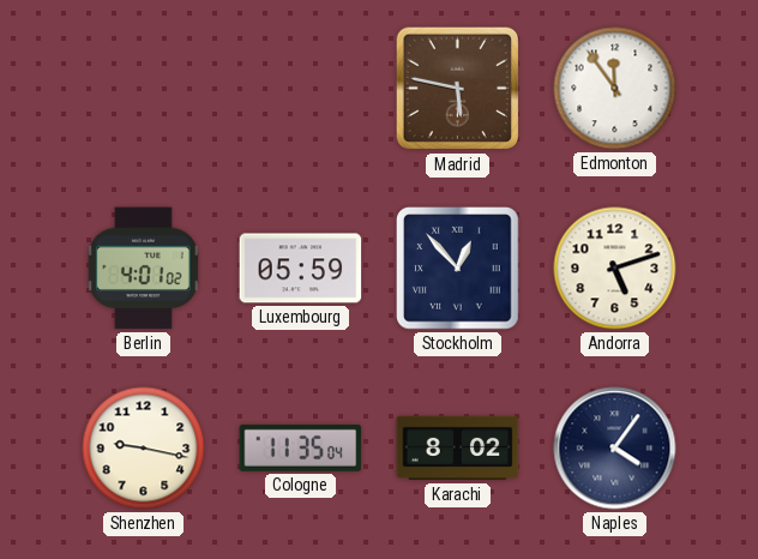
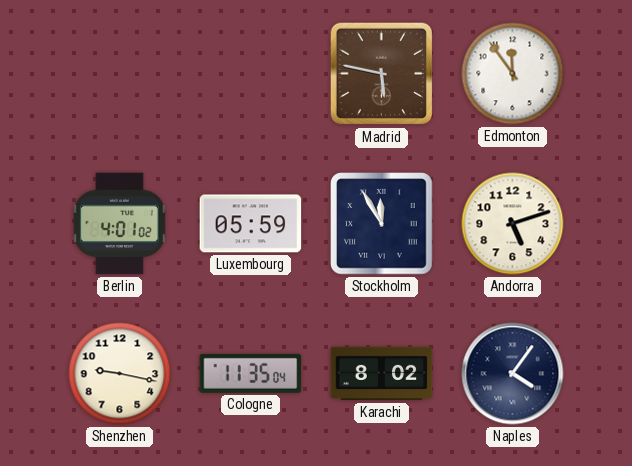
Stockholm: 12:53 -> 11:55 (382, 224)
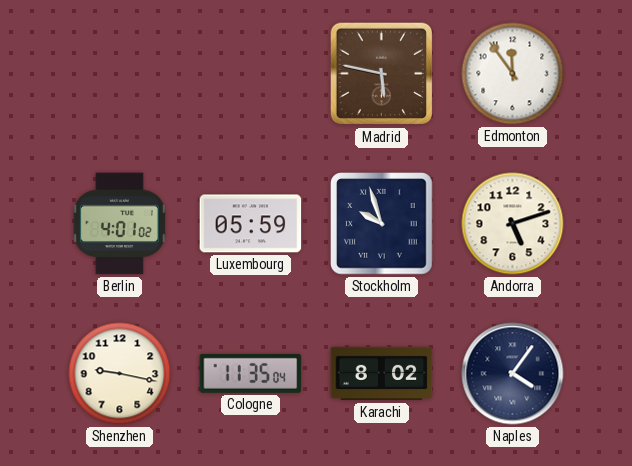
Stockholm: 11:55 -> 9:57 (382, 224)
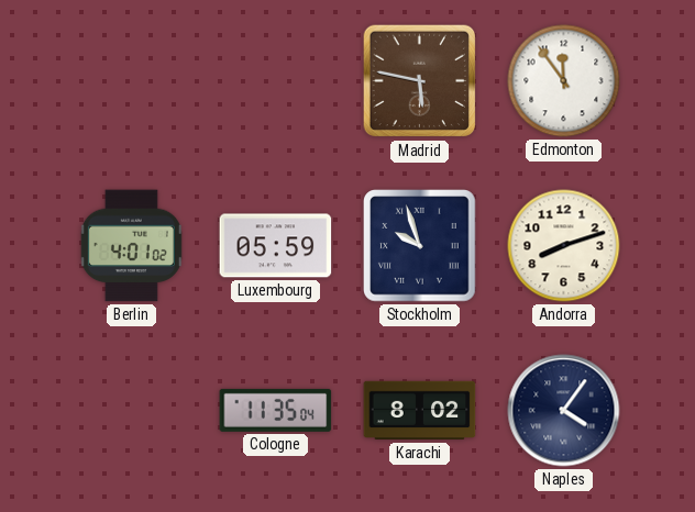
Andorra: 5:12 -> 8:12 (564, 246)
Shenzhen: 9:17 -> none (120, 374)
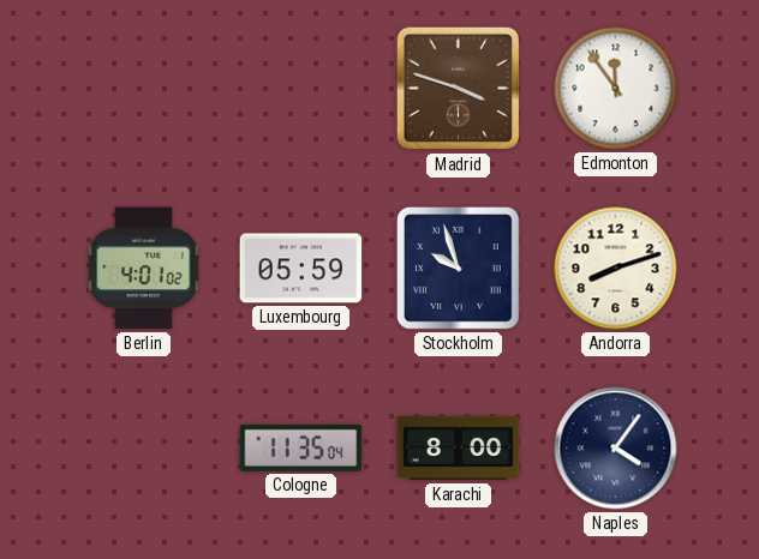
Madrid: 5:47 -> 3:48 (459, 89)
Karachi: 8:02 -> 8:00 (459, 449)
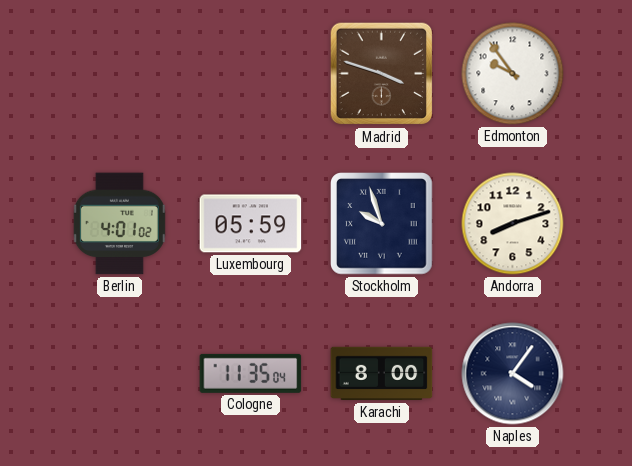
Edmonton: 11:54 -> 9:54 (513, 74)
